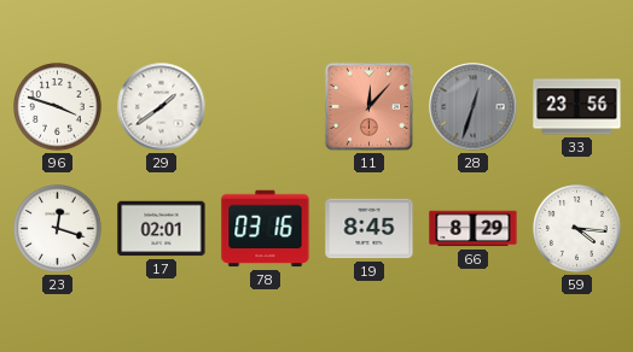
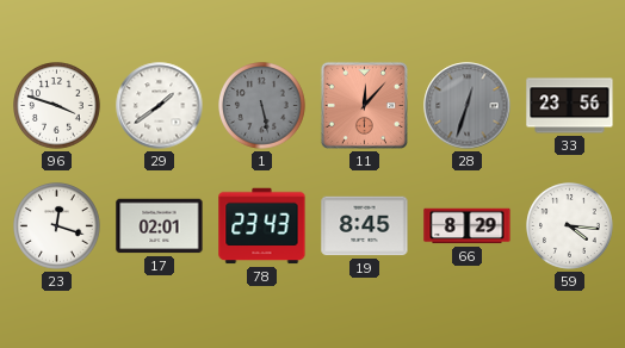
1: none -> 5:28 (262, 106)
78: 03:16 -> 23:43 (262, 226)
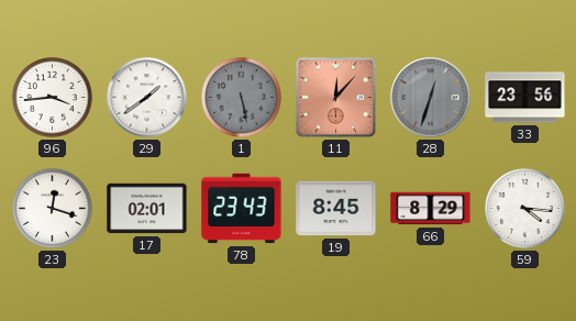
96: 3:48 -> 3:44 (53, 98)
